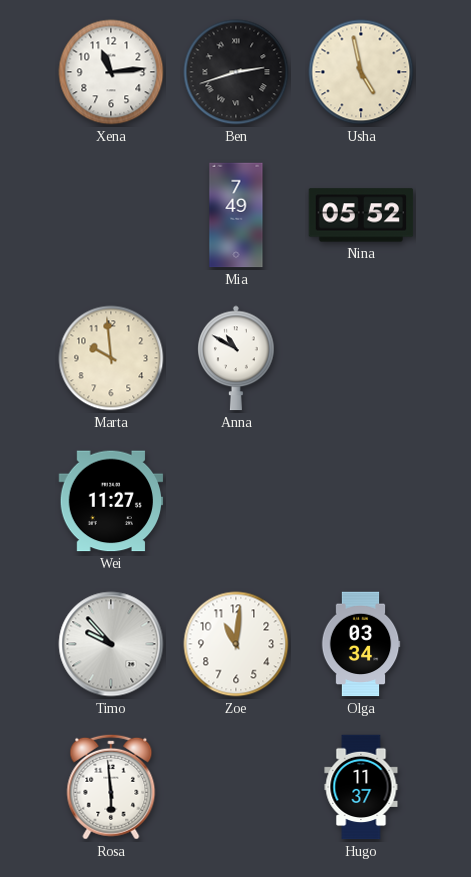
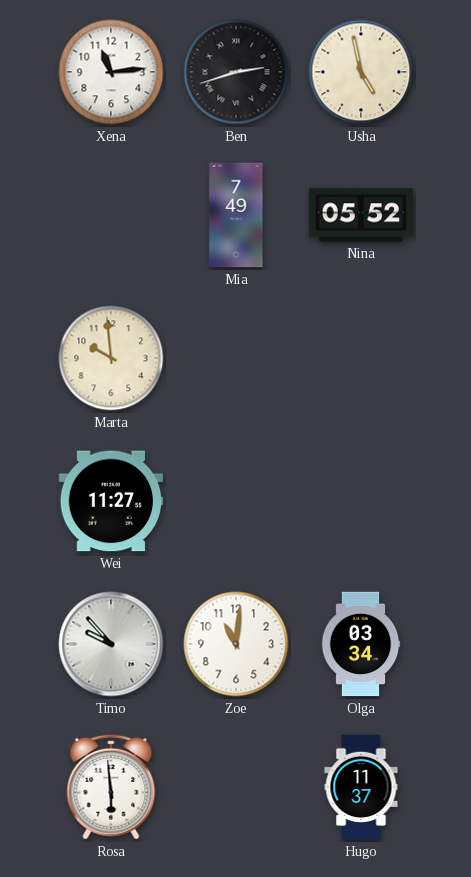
Anna: 10:50 -> none (236, 358)
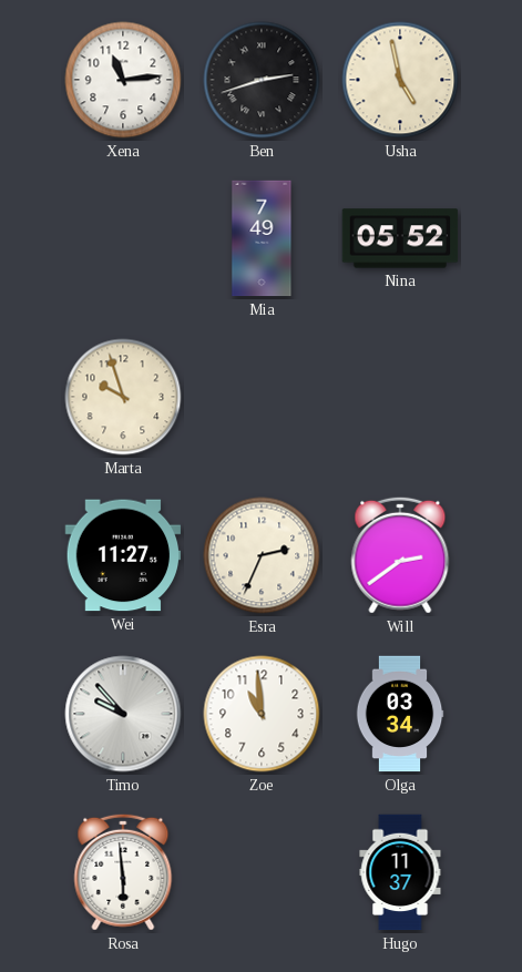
Marta: 9:59 -> 9:57 (123, 397)
Esra: none -> 2:34 (262, 555)
Will: none -> 2:39 (400, 555)
Zoe: 11:01 -> 10:59 (262, 714)
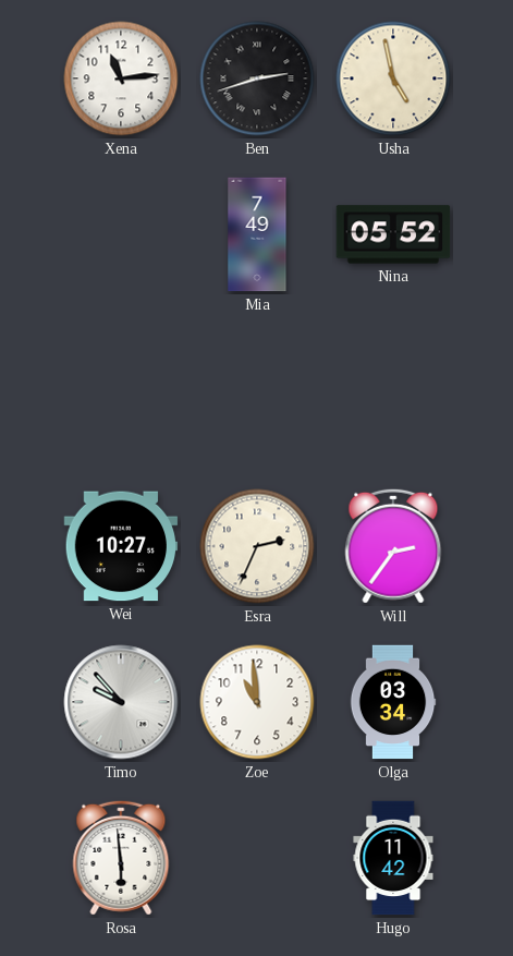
Marta: 9:57 -> none (123, 397)
Wei: 11:27 -> 10:27 (121, 546)
Will: 2:39 -> 2:36 (393, 546)
Hugo: 11:37 -> 11:42 (393, 858)
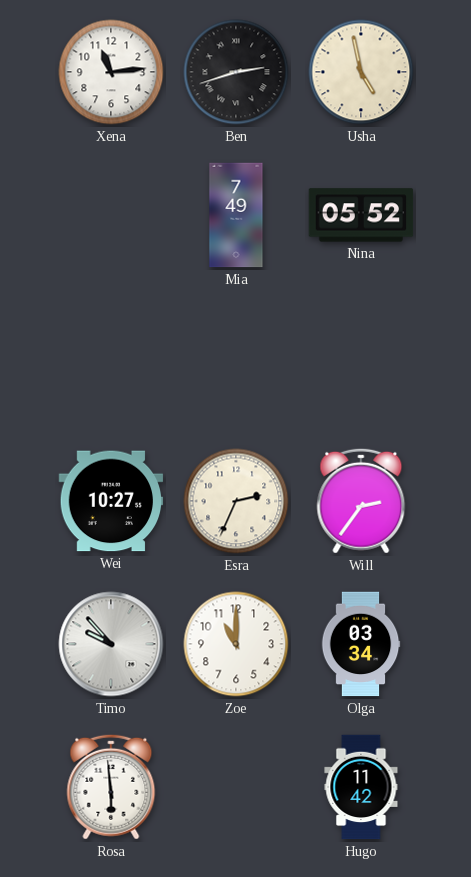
Zoe: 10:59 -> 11:00 (236, 644)
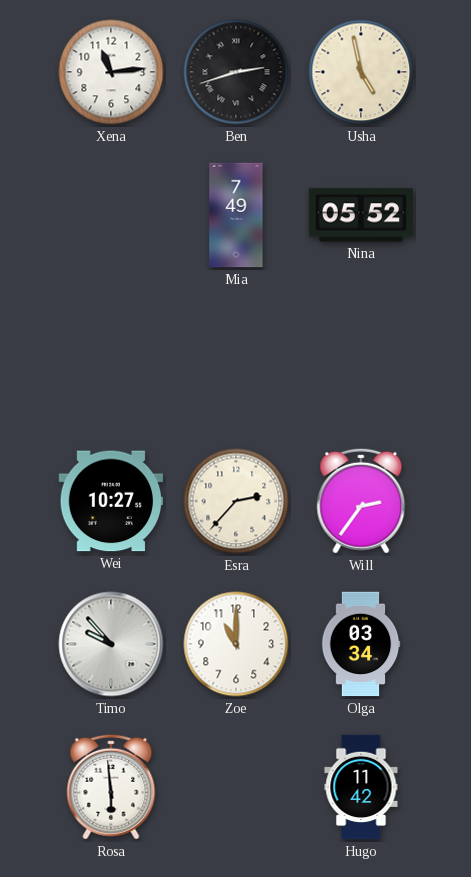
Esra: 2:34 -> 2:37 (236, 501)
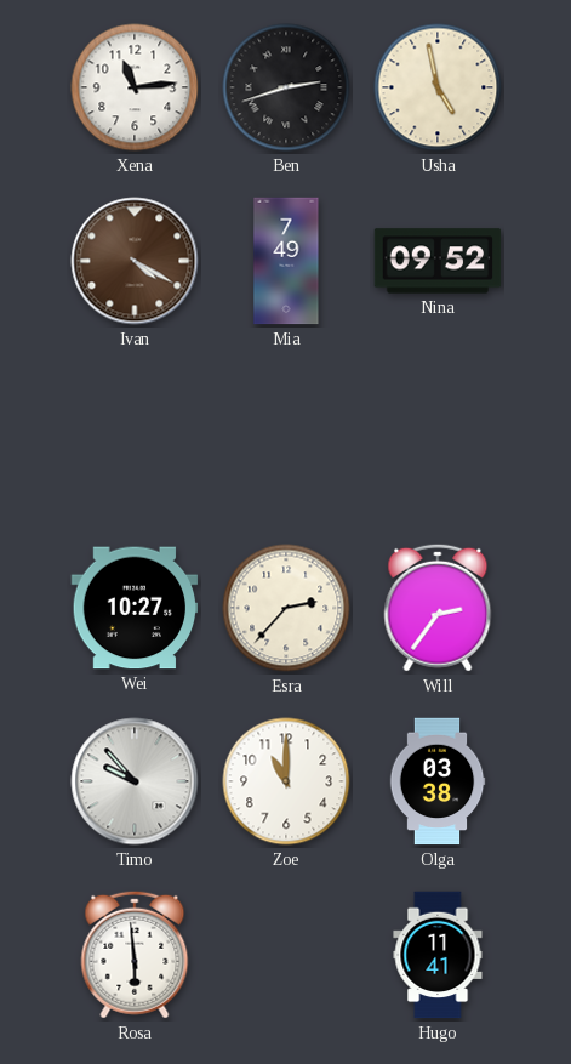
Ivan: none -> 4:20 (135, 261)
Nina: 05:52 -> 09:52 (438, 261)
Olga: 03:34 -> 03:38 (438, 781)
Hugo: 11:42 -> 11:41 (438, 955)
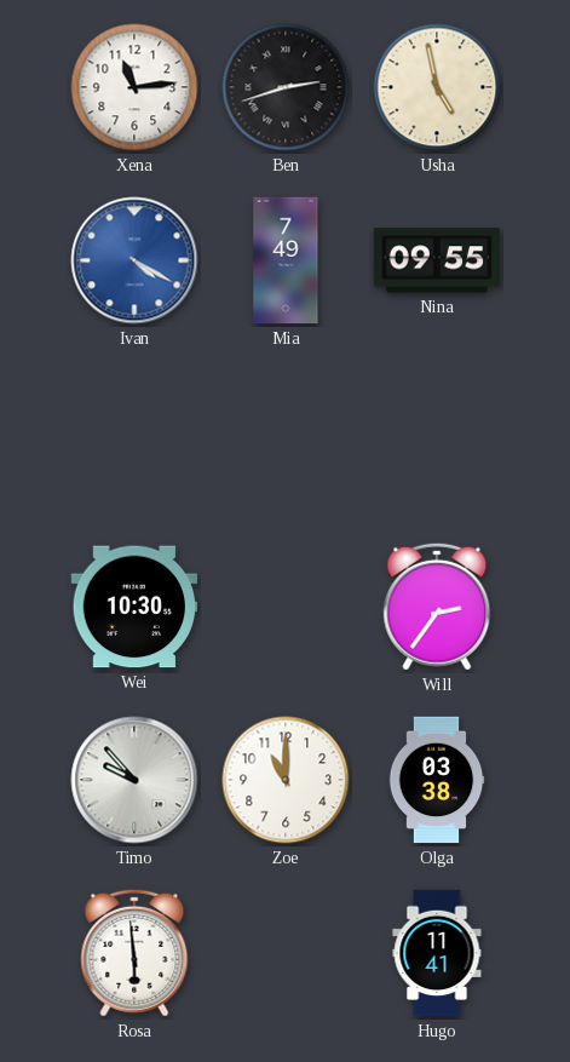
Ivan dial: brown -> blue (134, 260)
Nina: 09:52 -> 09:55 (437, 260)
Wei: 10:27 -> 10:30 (134, 607)
Esra: 2:37 -> none (286, 608)
